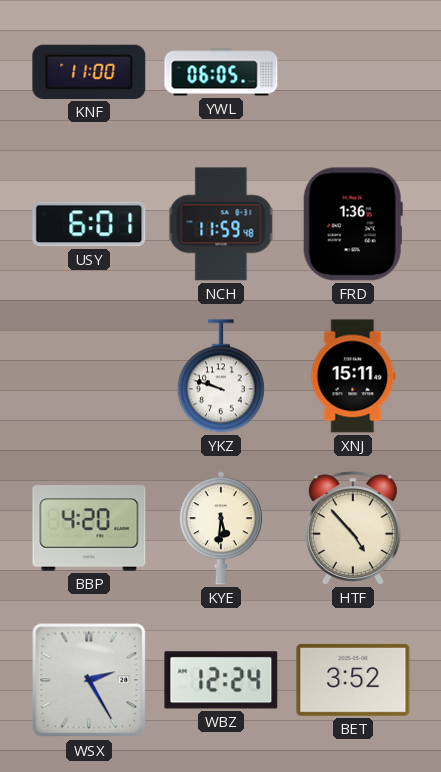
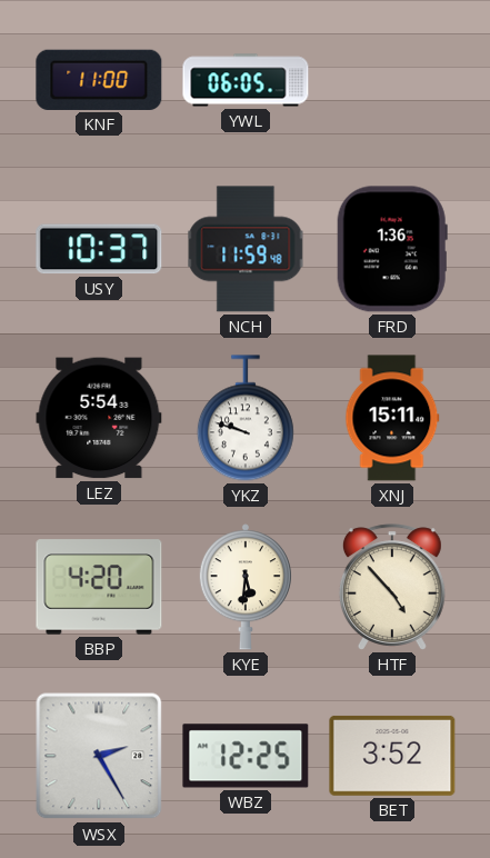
USY: 6:01 -> 10:37 (99, 249)
LEZ: none -> 5:54 (99, 418)
WBZ: 12:24 -> 12:25 (246, 756)
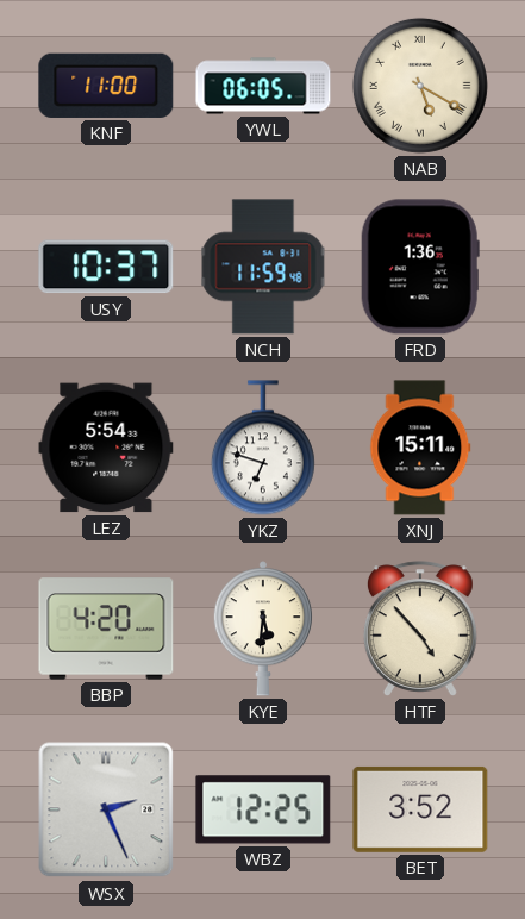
NAB: none -> 5:20 (420, 86)
YKZ: 9:48 -> 6:48 (263, 448)
WSX: 2:25 -> 2:26 (106, 809)
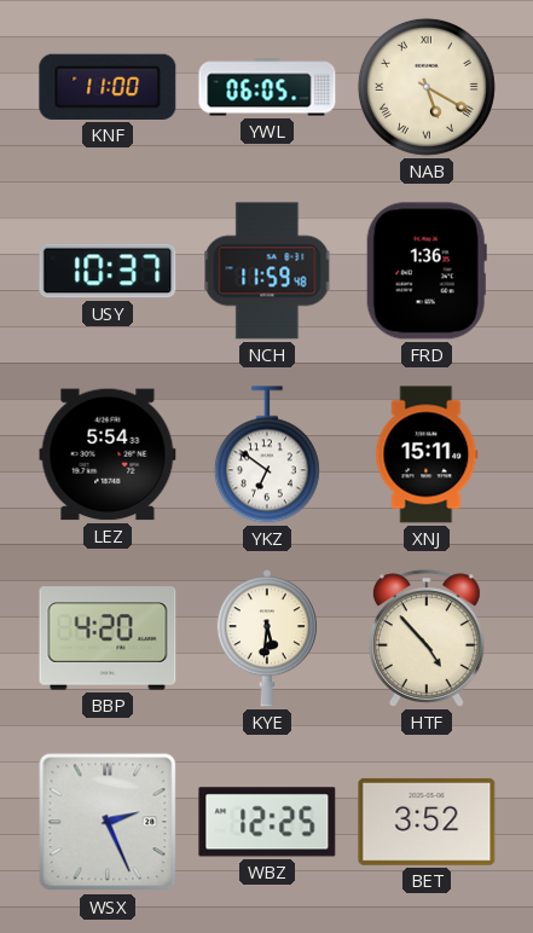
YKZ: 6:48 -> 6:51 (267, 454)
